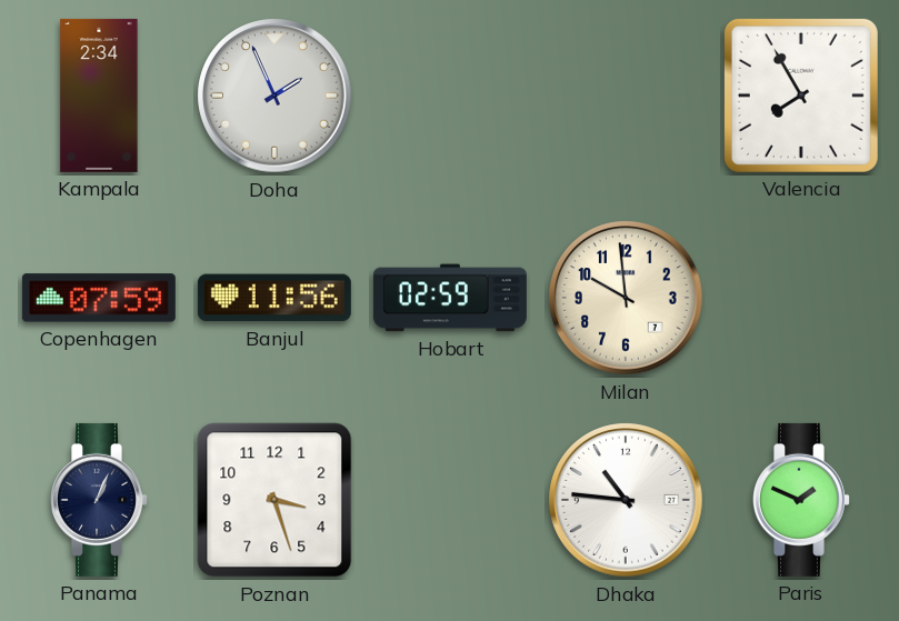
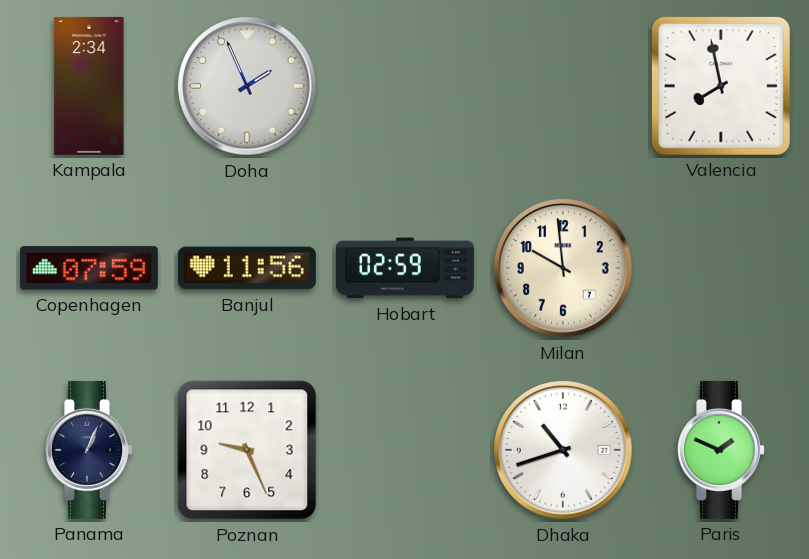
Valencia: 7:55 -> 7:58 (721, 86)
Poznan: 3:27 -> 9:26 (247, 450)
Dhaka: 10:46 -> 10:42 (563, 450)
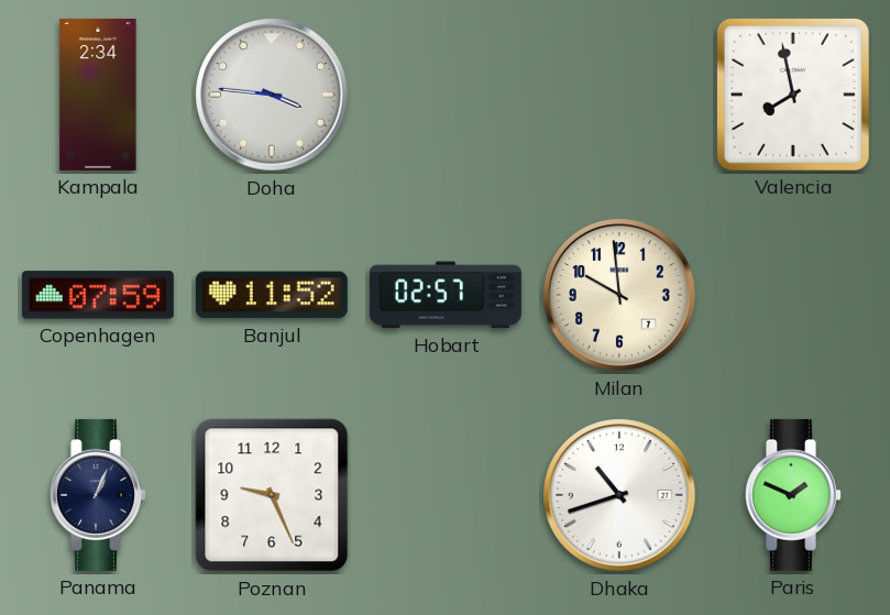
Doha: 1:56 -> 3:46 (272, 95)
Banjul: 11:56 -> 11:52 (272, 295)
Hobart: 02:59 -> 02:57 (446, 295)
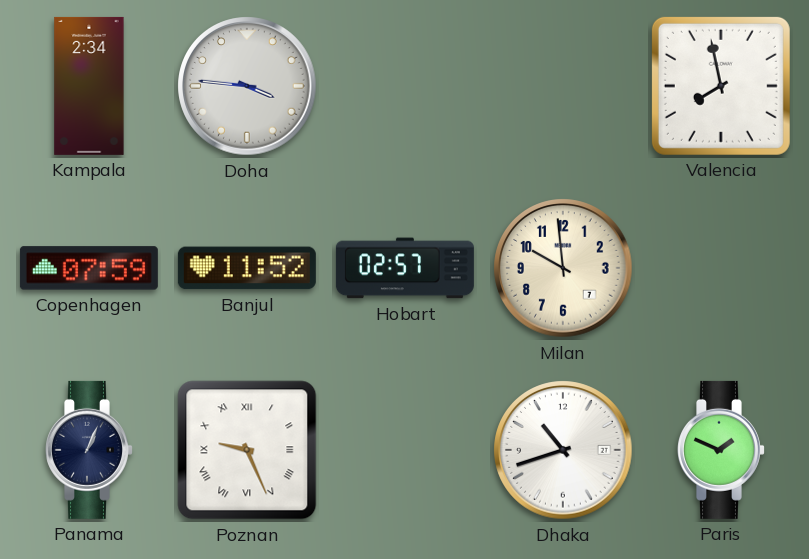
Poznan numerals: Arabic -> Roman (247, 450)
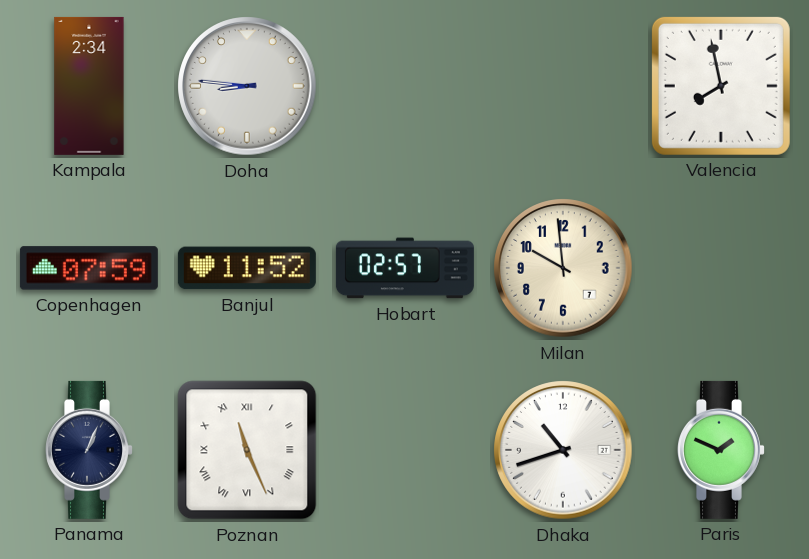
Doha: 3:46 -> 8:46 (247, 86)
Poznan: 9:26 -> 11:26 (247, 450)
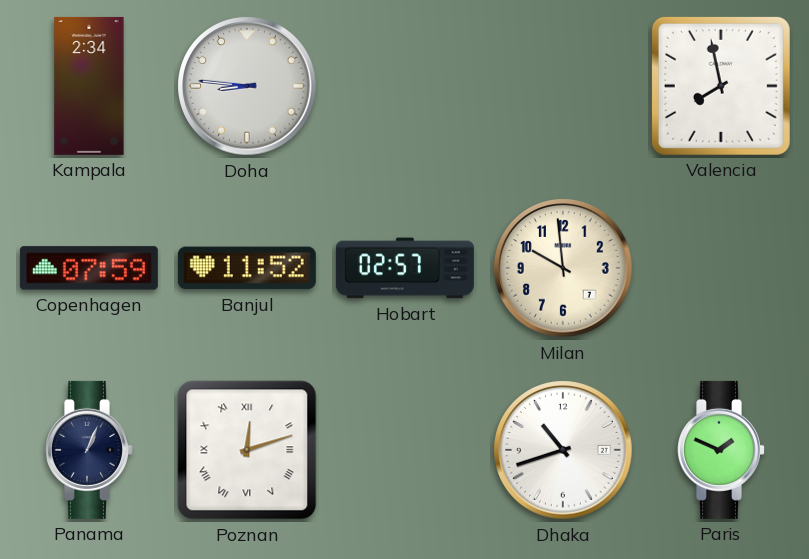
Poznan: 11:26 -> 12:12 (247, 450)
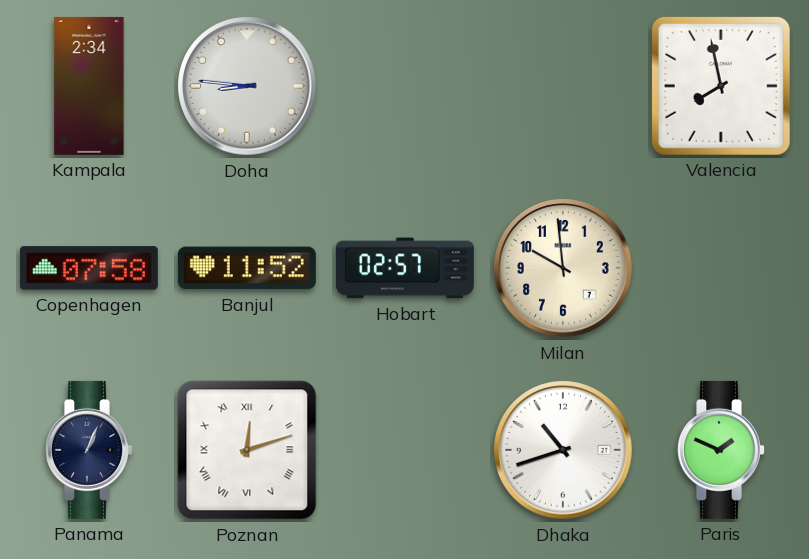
Copenhagen: 07:59 -> 07:58 (89, 268)
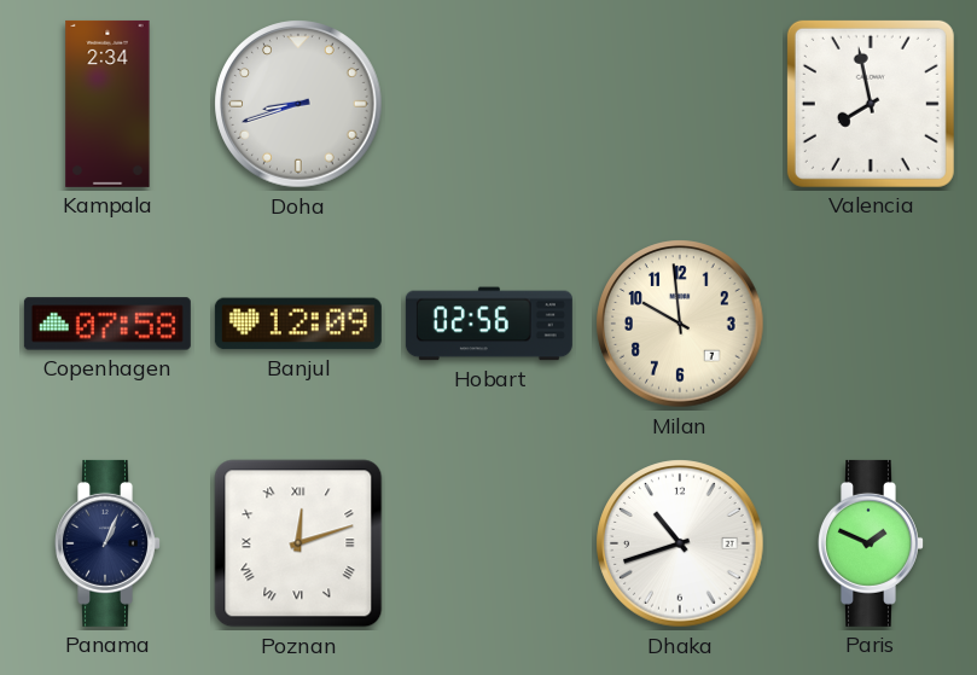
Doha: 8:46 -> 8:42 (298, 104)
Banjul: 11:52 -> 12:09 (298, 324)
Hobart: 02:57 -> 02:56 (489, 324)
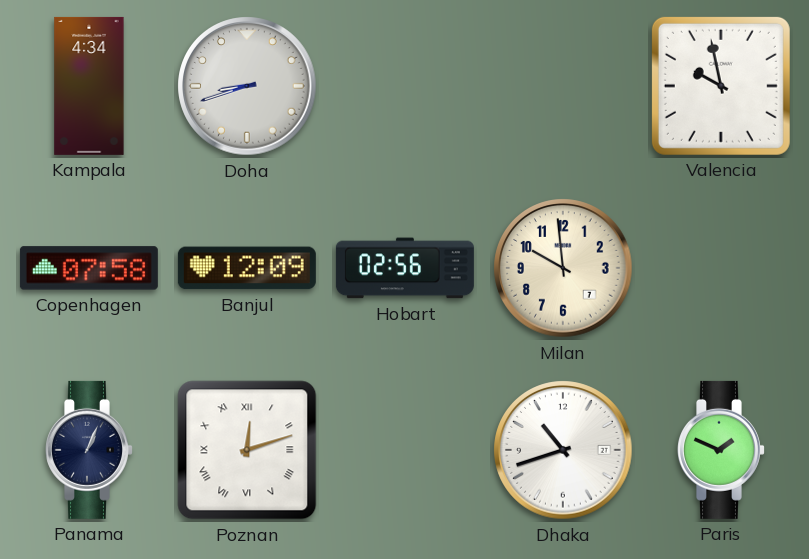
Kampala: 2:34 -> 4:34 (89, 86)
Valencia: 7:58 -> 9:58 (721, 86)
